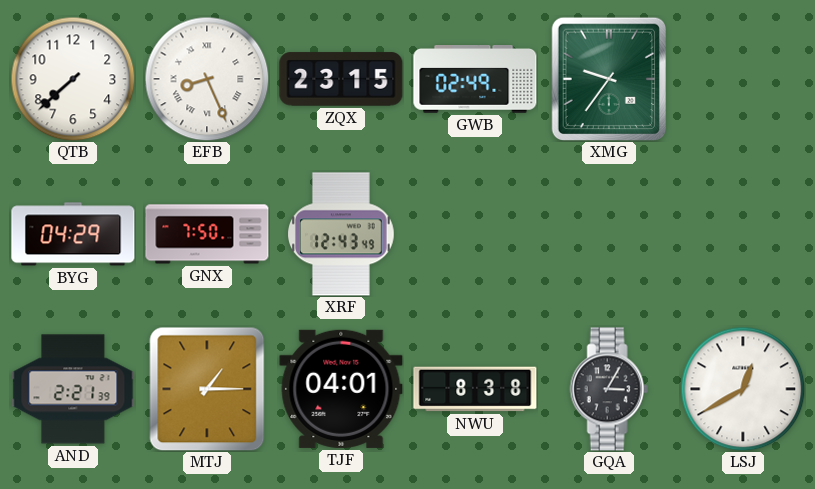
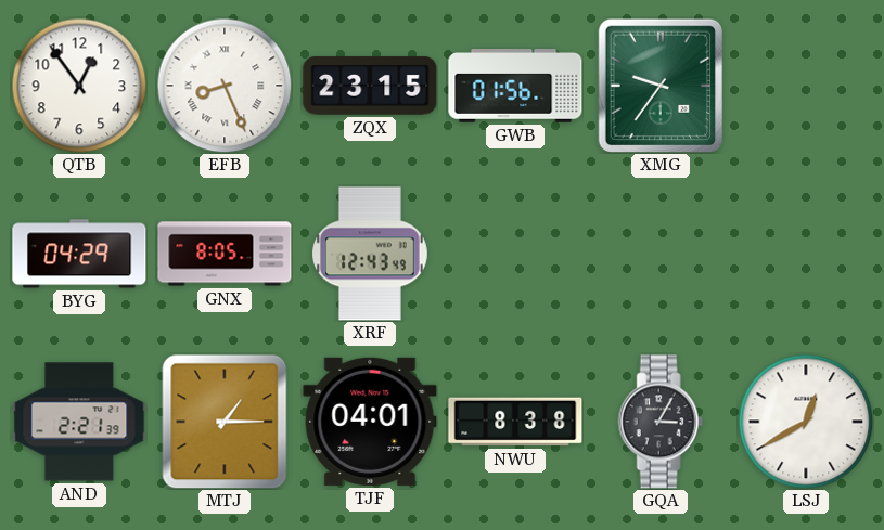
QTB: 7:38 -> 12:54 (79, 86)
GWB: 02:49 -> 01:56 (515, 87)
GNX: 7:50 -> 8:05 (225, 254)
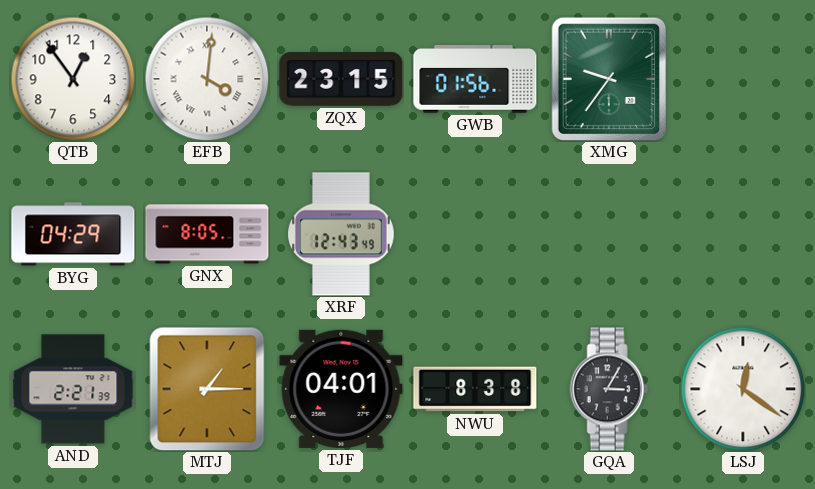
EFB: 8:26 -> 4:01 (207, 79)
LSJ: 12:40 -> 12:21 (743, 389)
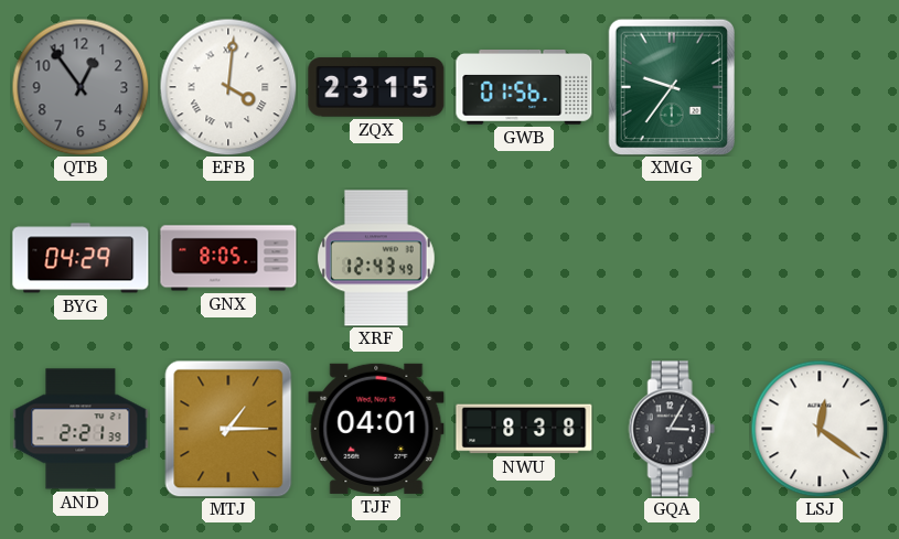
QTB dial: white -> grey (81, 87)
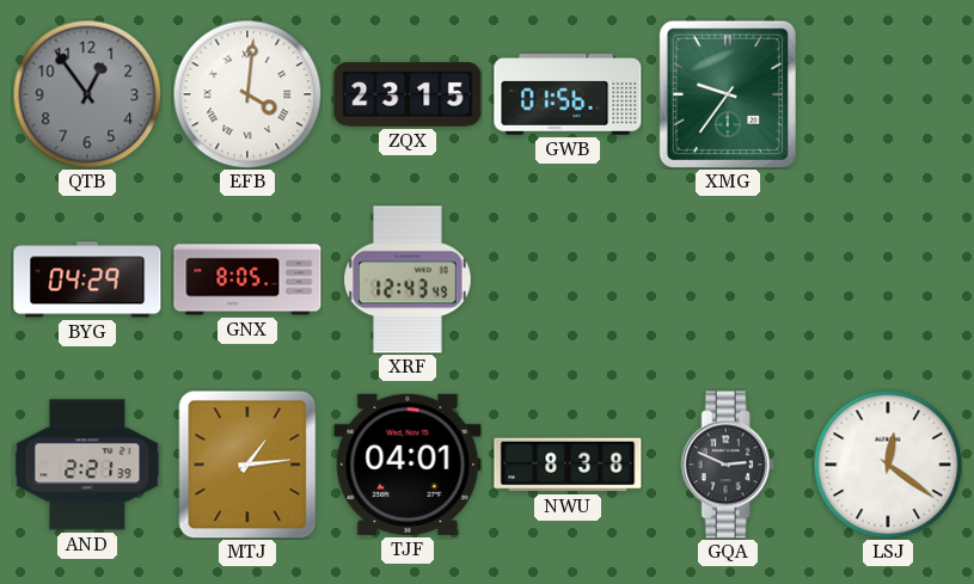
MTJ: 1:15 -> 1:14 (247, 465)
GQA: 3:05 -> 2:49 (728, 465)
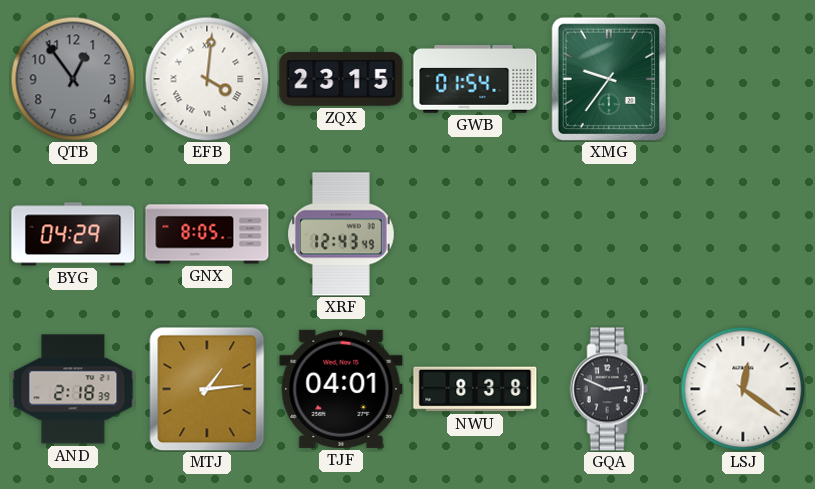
GWB: 01:56 -> 01:54 (475, 80)
AND: 2:21 -> 2:18 (73, 389)
